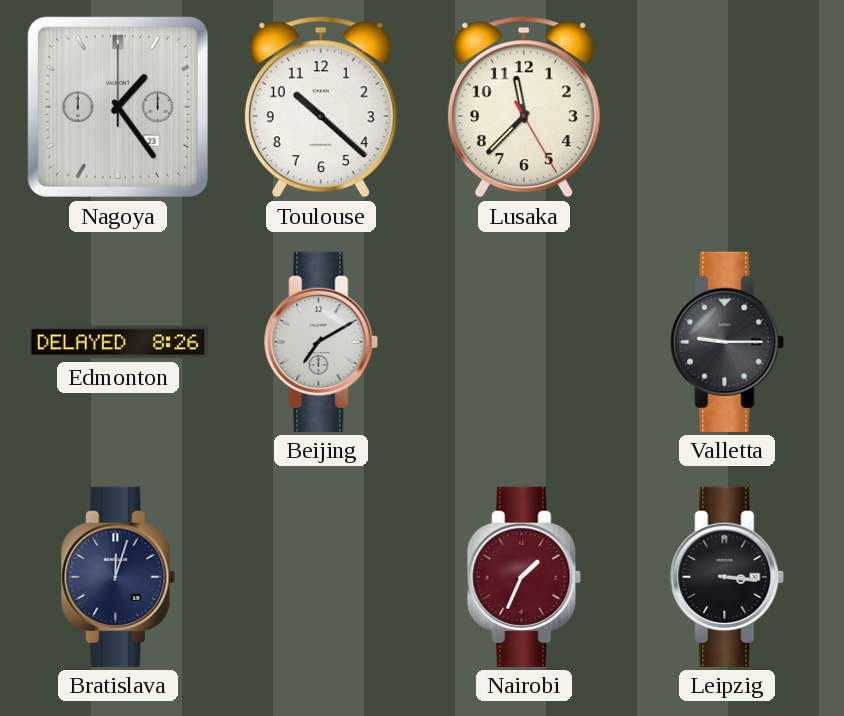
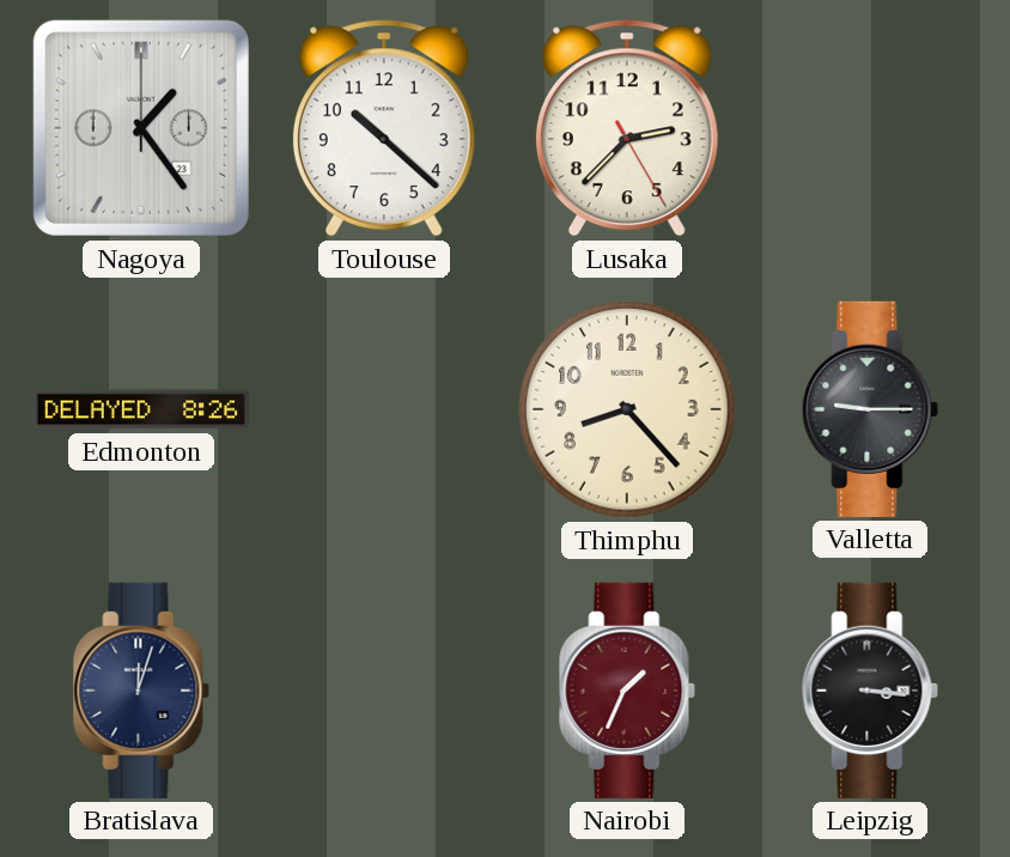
Lusaka: 11:37 -> 2:37 (627, 128)
Beijing: 7:10 -> none (321, 342)
Thimphu: none -> 8:23 (627, 409)
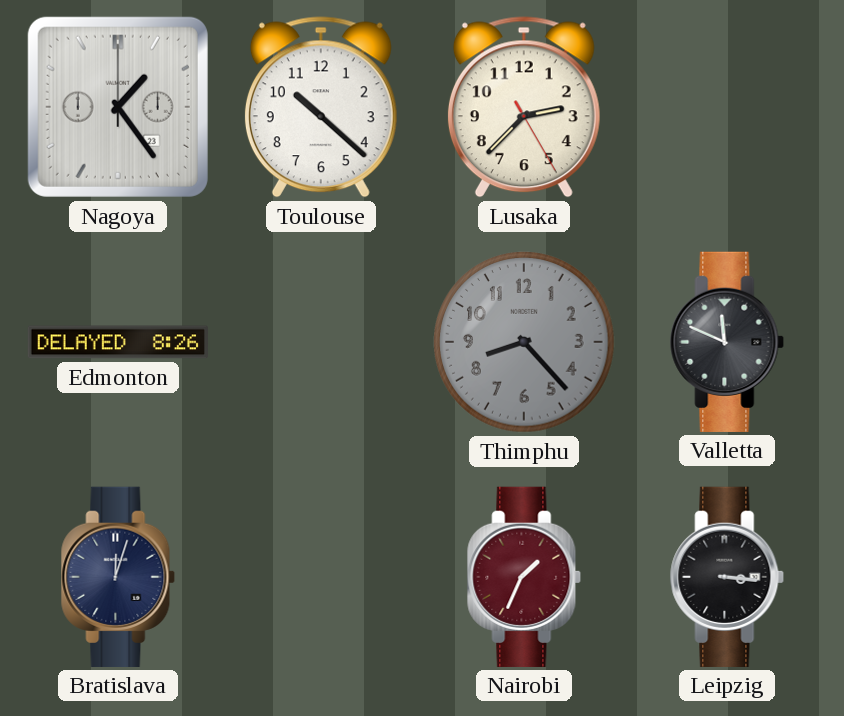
Thimphu dial: cream -> grey (524, 342)
Valletta: 9:15 -> 11:49 (727, 342)
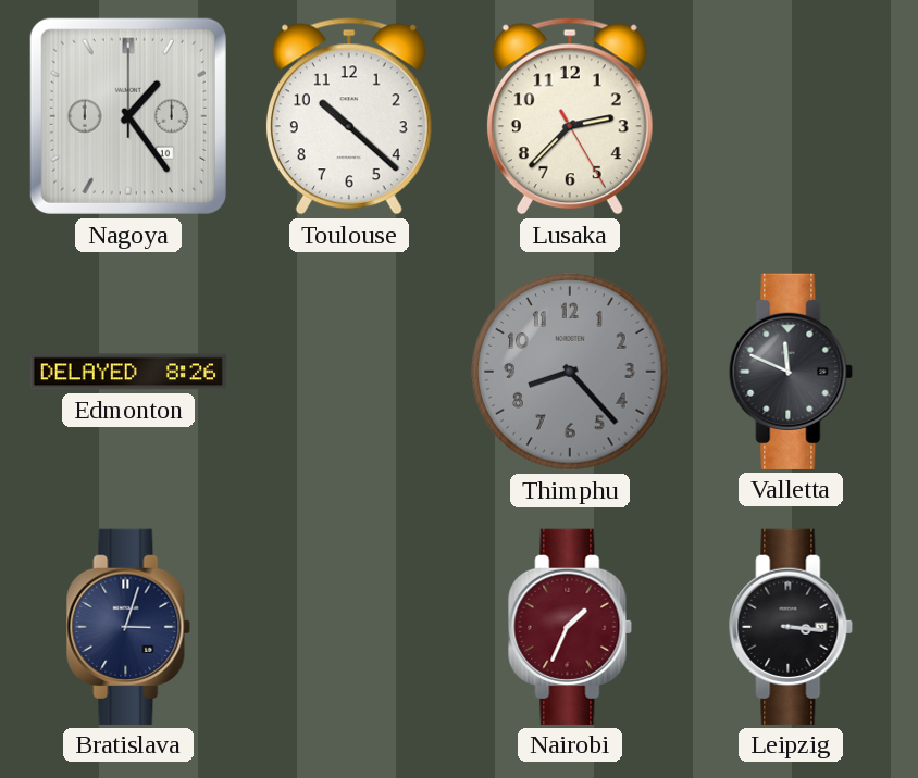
Nagoya date: 23 -> 10 (128, 116)
Bratislava: 12:03 -> 3:03 (128, 627)
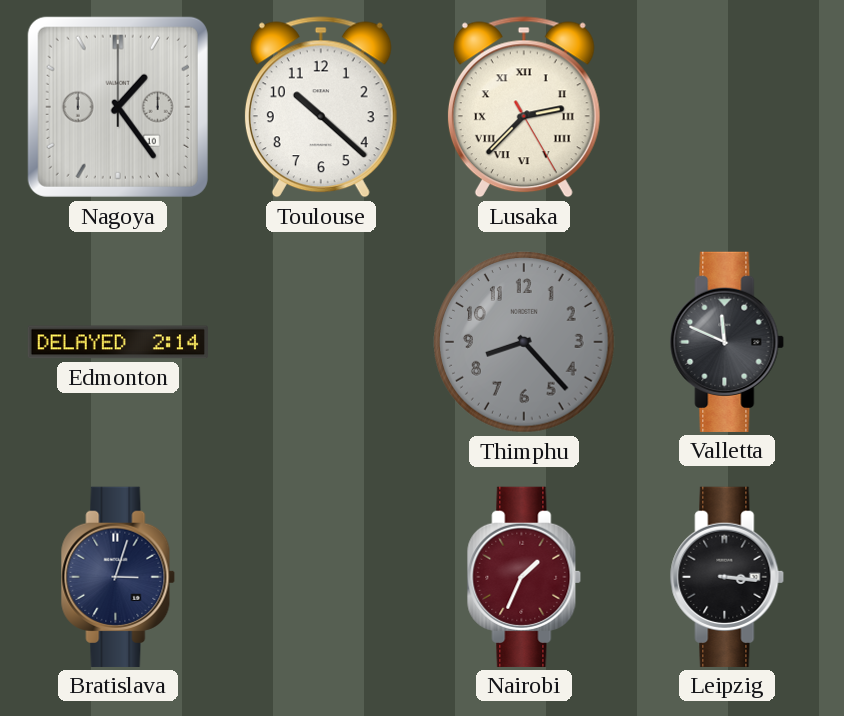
Lusaka numerals: Arabic -> Roman (524, 107)
Edmonton: 8:26 -> 2:14 (117, 342)
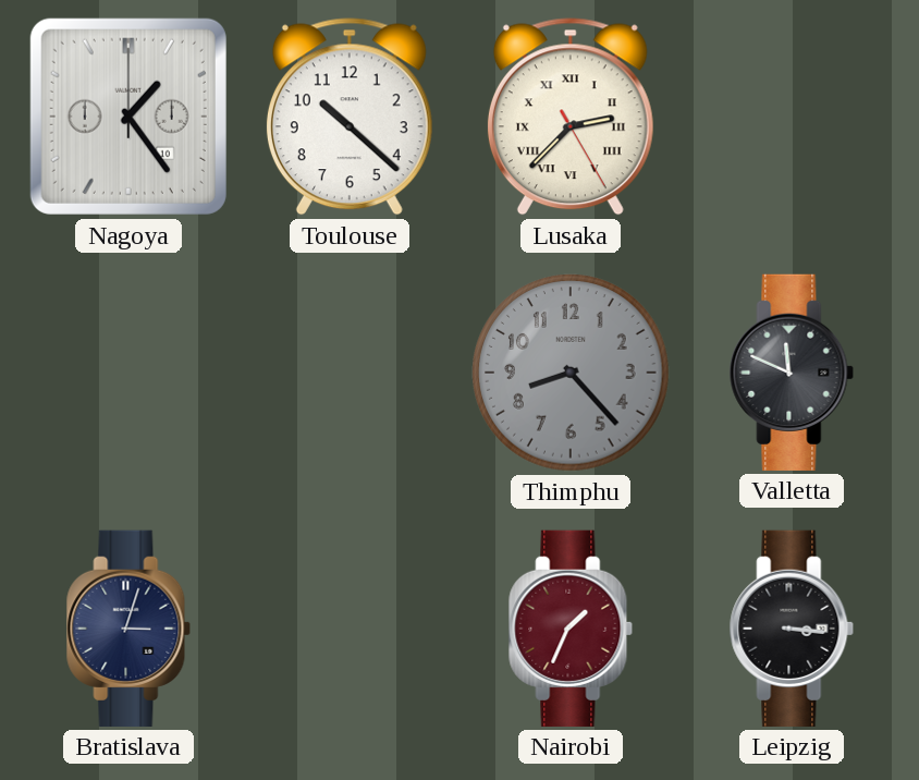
Edmonton: 2:14 -> none (117, 342)
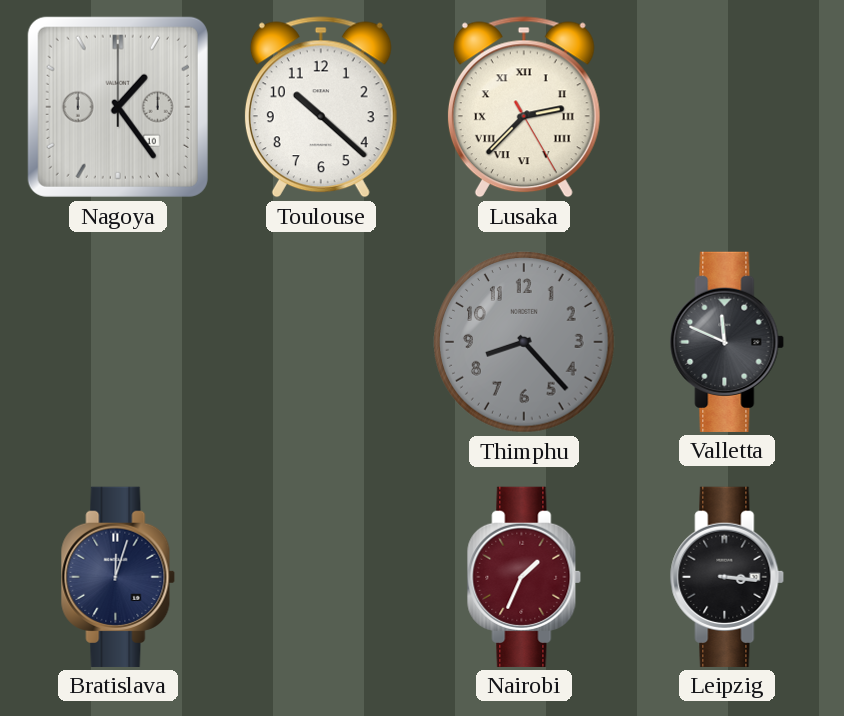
Bratislava: 3:03 -> 12:03 (118, 577)
